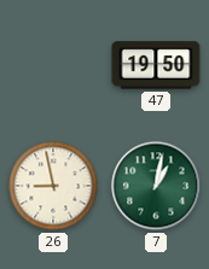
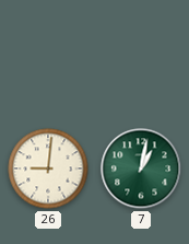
47: 19:50 -> none (156, 65)
26: 8:58 -> 9:01 (48, 169)
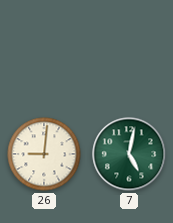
7: 1:02 -> 5:02 (129, 154)
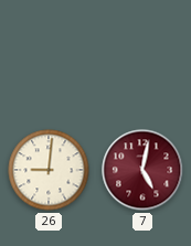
7 dial: green -> burgundy (142, 170)
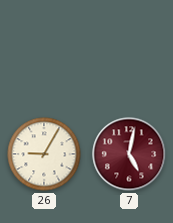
26: 9:01 -> 9:05 (44, 154)
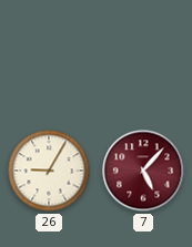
7: 5:02 -> 5:07 (143, 171)
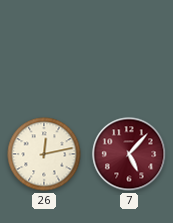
26: 9:05 -> 12:13 (44, 154)
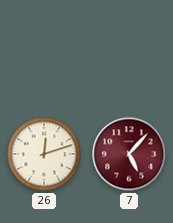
26: 12:13 -> 12:12 (44, 154)
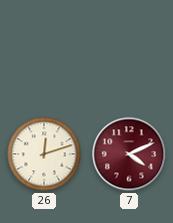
7: 5:07 -> 4:11 (129, 154)
